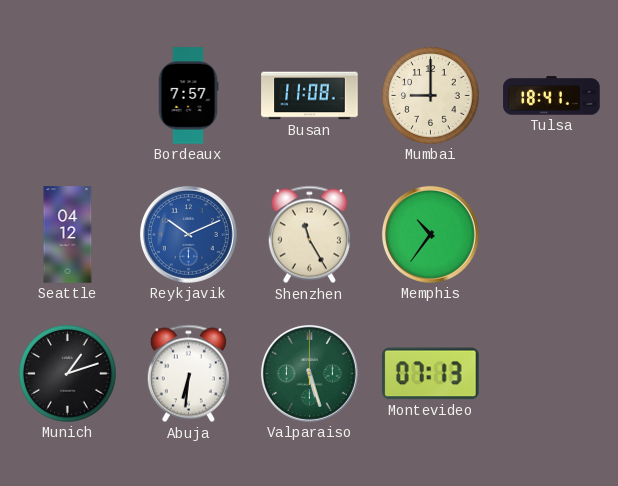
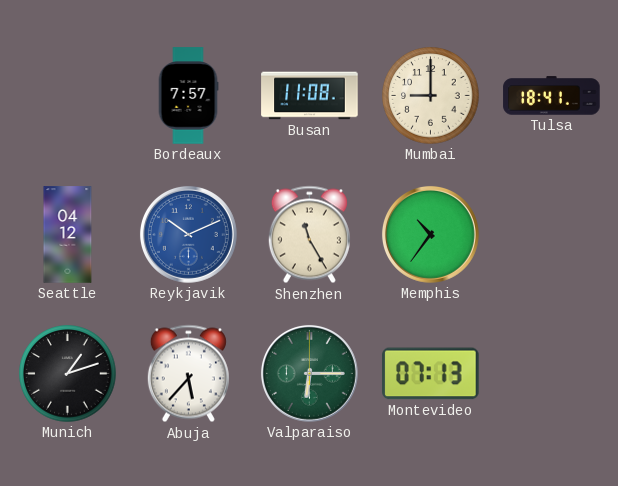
Abuja: 6:31 -> 5:37 (188, 374)
Valparaiso: 5:27 -> 6:15 (309, 373)
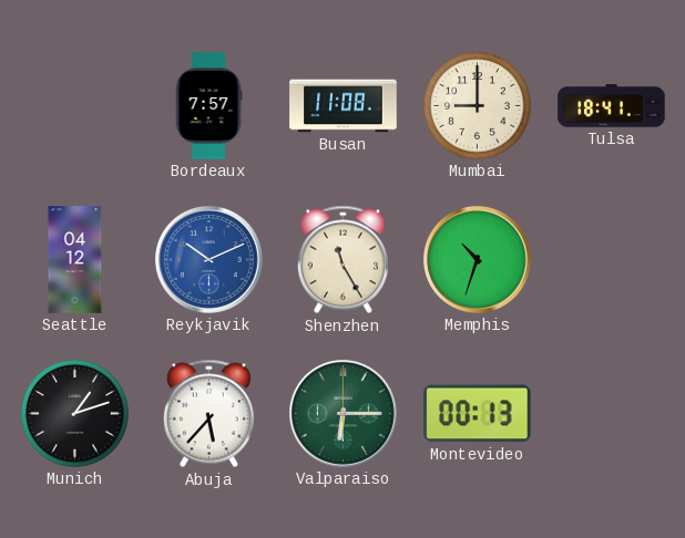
Memphis: 10:36 -> 10:33 (477, 259)
Montevideo: 07:13 -> 00:13 (478, 414)
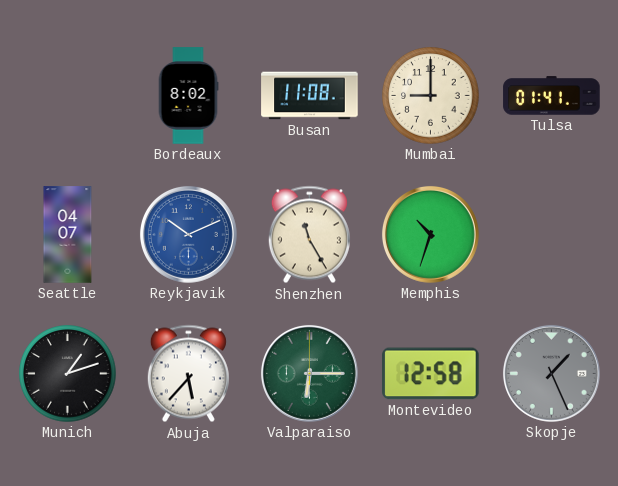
Bordeaux: 7:57 -> 8:02 (188, 96)
Tulsa: 18:41 -> 01:41 (552, 96)
Seattle: 04:12 -> 04:07 (68, 235)
Montevideo: 00:13 -> 12:58 (431, 374)
Skopje: none -> 1:26 (551, 373)
